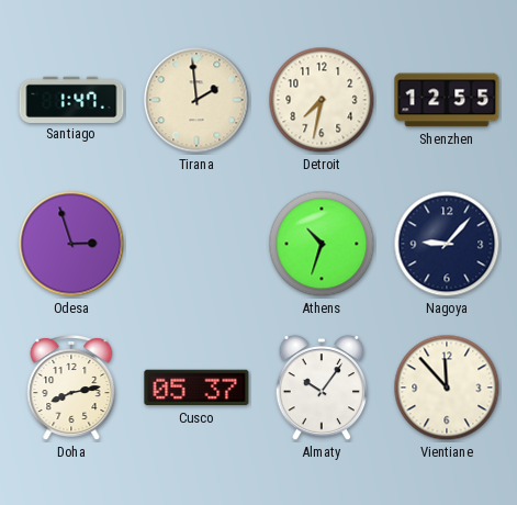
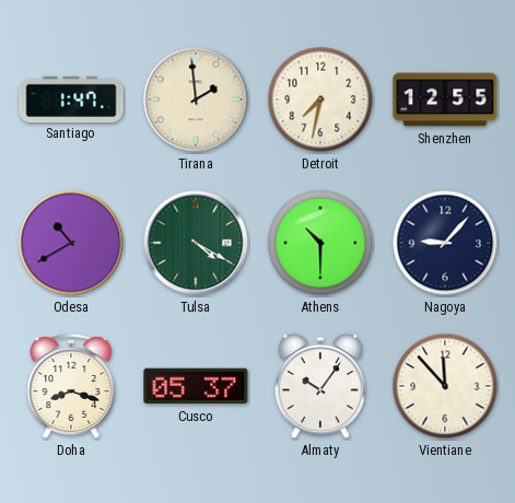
Odesa: 2:57 -> 10:40 (71, 243)
Tulsa: none -> 4:20 (196, 243)
Athens: 10:33 -> 10:30 (320, 243)
Doha: 8:13 -> 8:18 (71, 387)
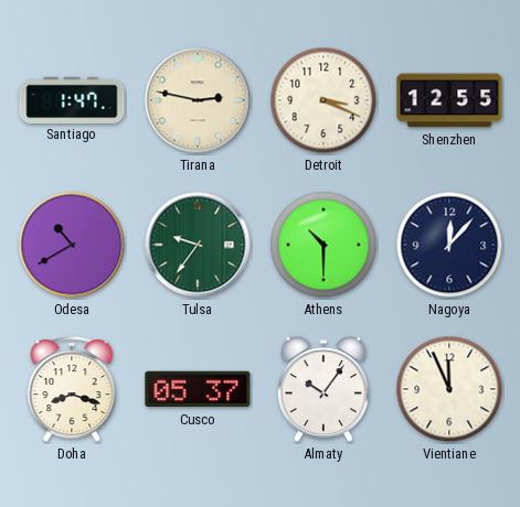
Tirana: 1:59 -> 2:47 (198, 100)
Detroit: 7:32 -> 3:19 (323, 100)
Tulsa: 4:20 -> 9:36 (198, 245)
Nagoya: 9:07 -> 12:07 (449, 245)
Vientiane: 11:53 -> 11:56 (449, 389)
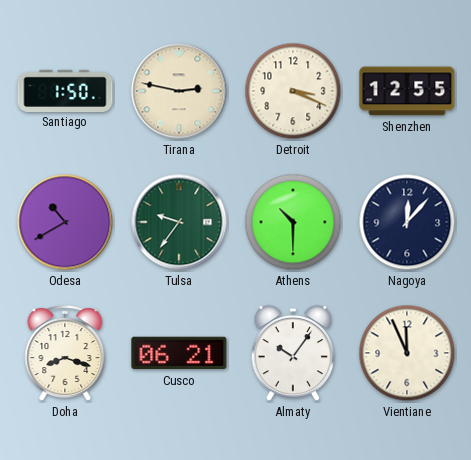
Santiago: 1:47 -> 1:50 (65, 90)
Cusco: 05:37 -> 06:21 (179, 353)
